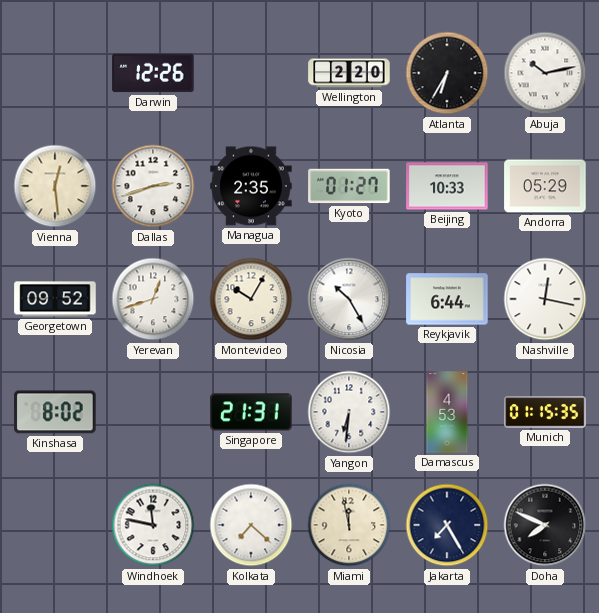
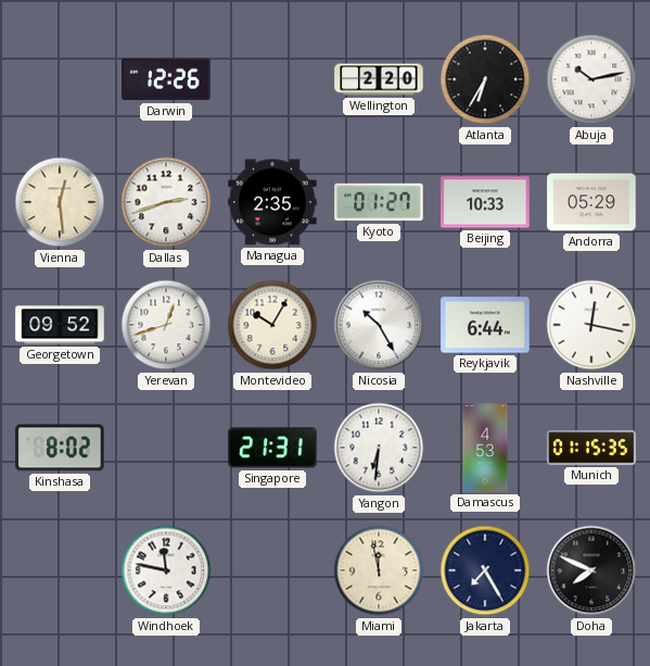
Kolkata: 7:22 -> none (251, 525)
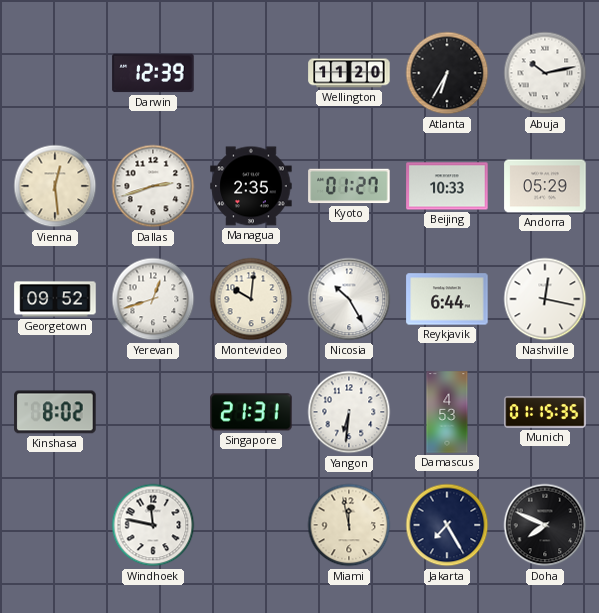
Darwin: 12:26 -> 12:39 (153, 73)
Wellington: 2:20 -> 11:20 (349, 73)
Montevideo: 10:05 -> 10:01 (251, 299)
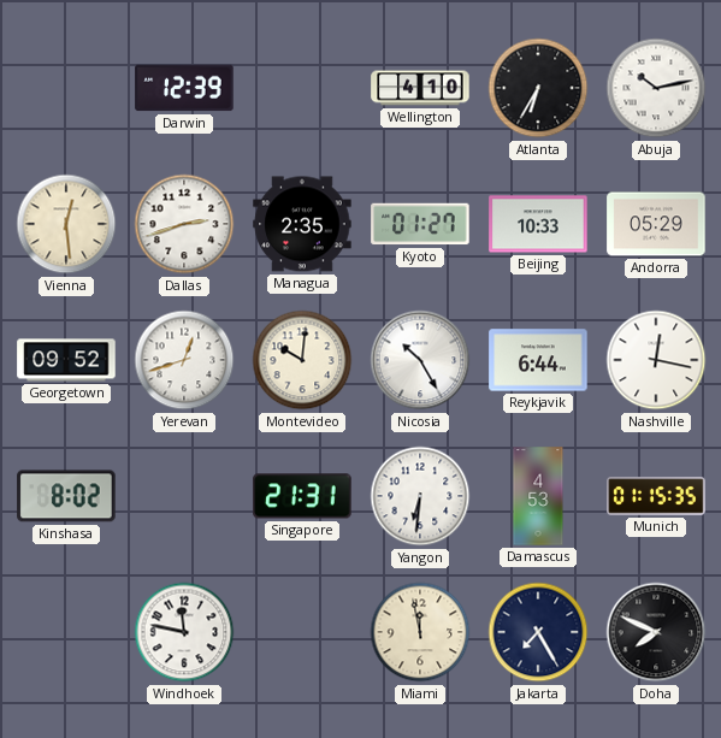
Wellington: 11:20 -> 4:10 (420, 88)
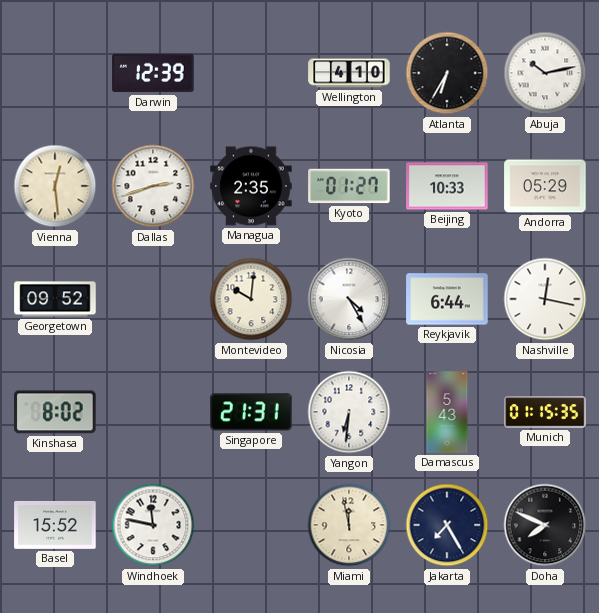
Yerevan: 12:42 -> none (184, 360)
Nicosia: 10:25 -> 4:25 (349, 299)
Damascus: 4:53 -> 5:43 (447, 412)
Basel: none -> 15:52 (55, 525)
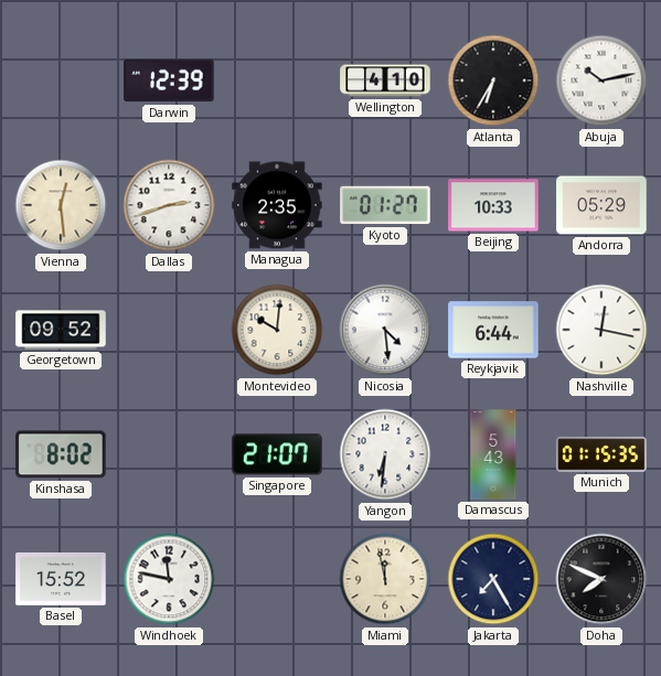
Nicosia: 4:25 -> 4:29 (385, 330)
Singapore: 21:31 -> 21:07 (277, 454)
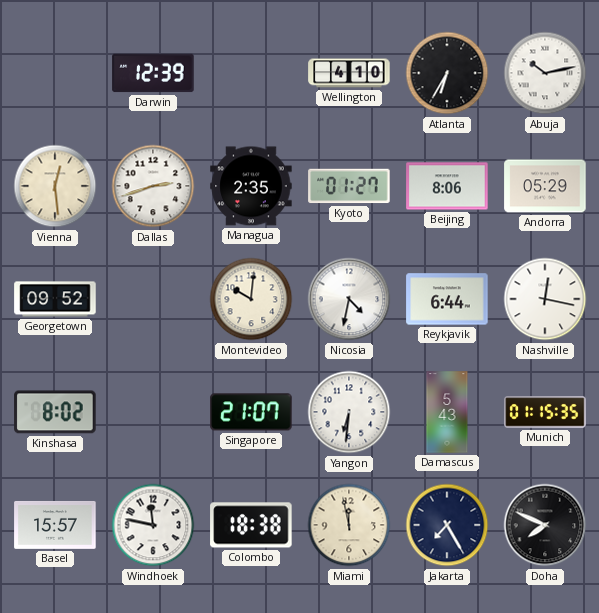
Beijing: 10:33 -> 8:06 (447, 186)
Nicosia: 4:29 -> 4:32 (349, 299)
Basel: 15:52 -> 15:57 (55, 525)
Colombo: none -> 18:38 (251, 525)
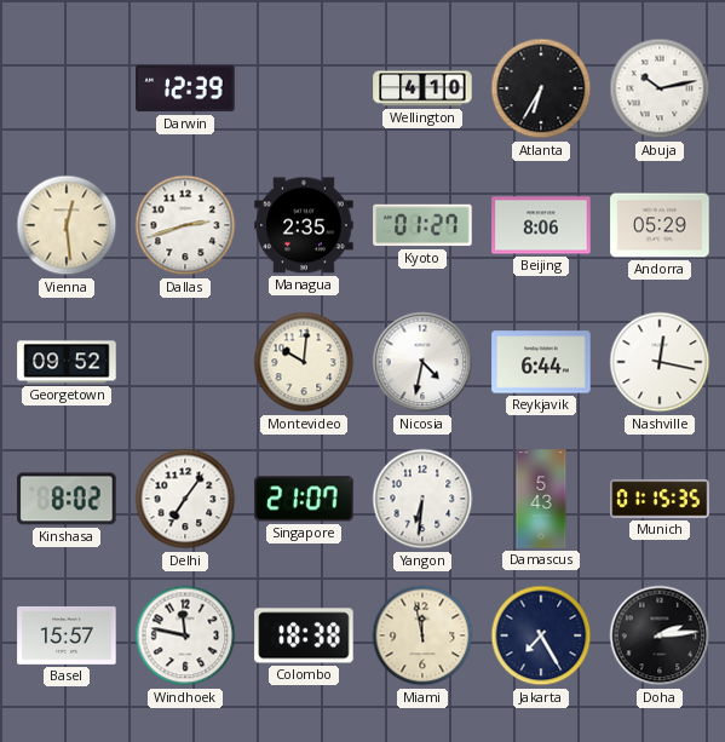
Delhi: none -> 7:06 (185, 499)
Doha: 7:49 -> 2:14 (660, 635)
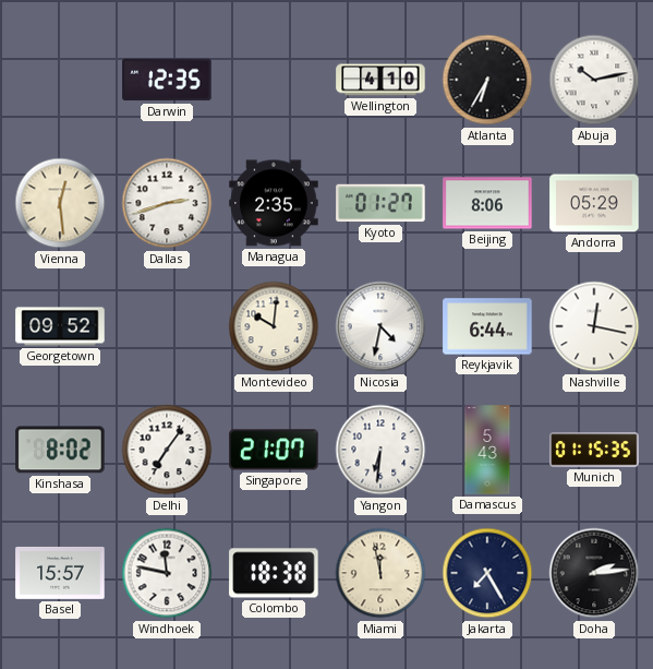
Darwin: 12:39 -> 12:35 (167, 80)
